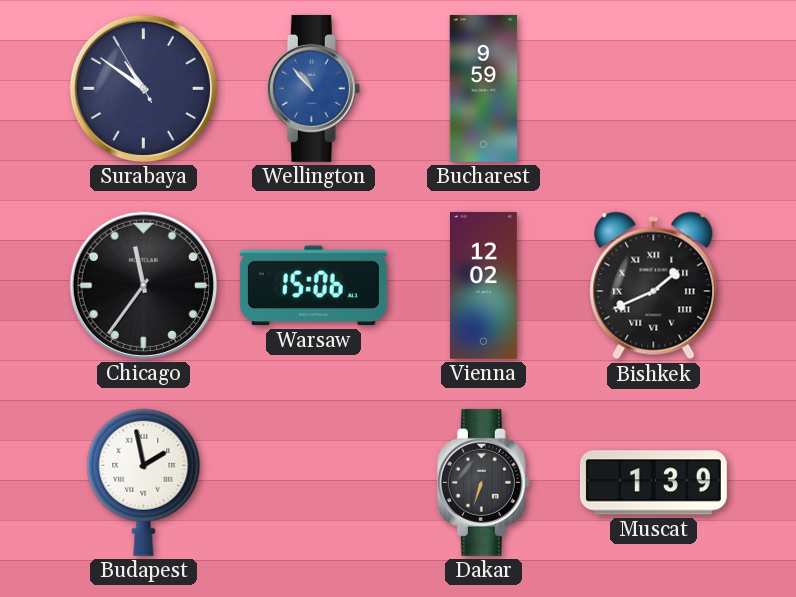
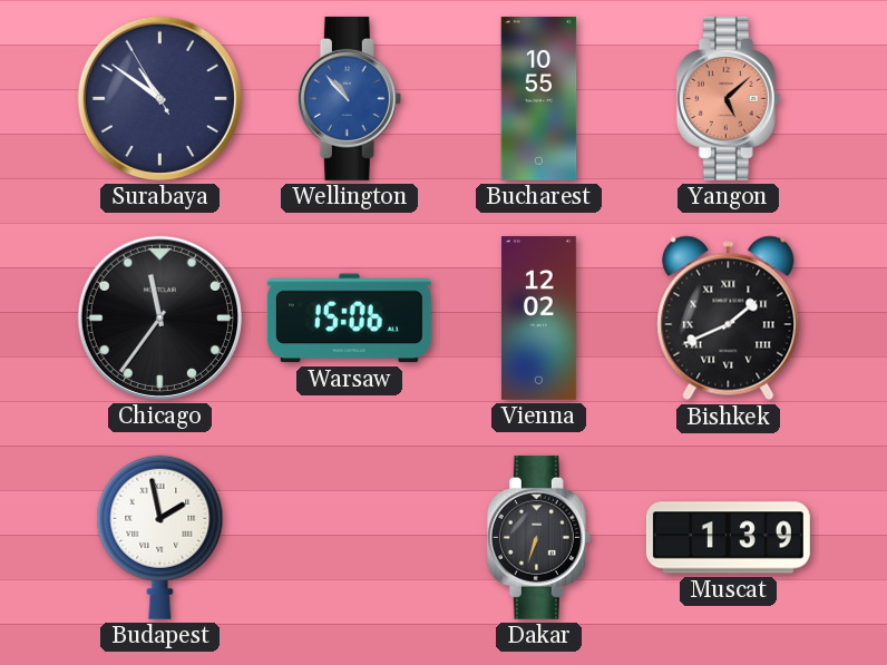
Bucharest: 9:59 -> 10:55 (539, 98)
Yangon: none -> 5:08 (728, 98)
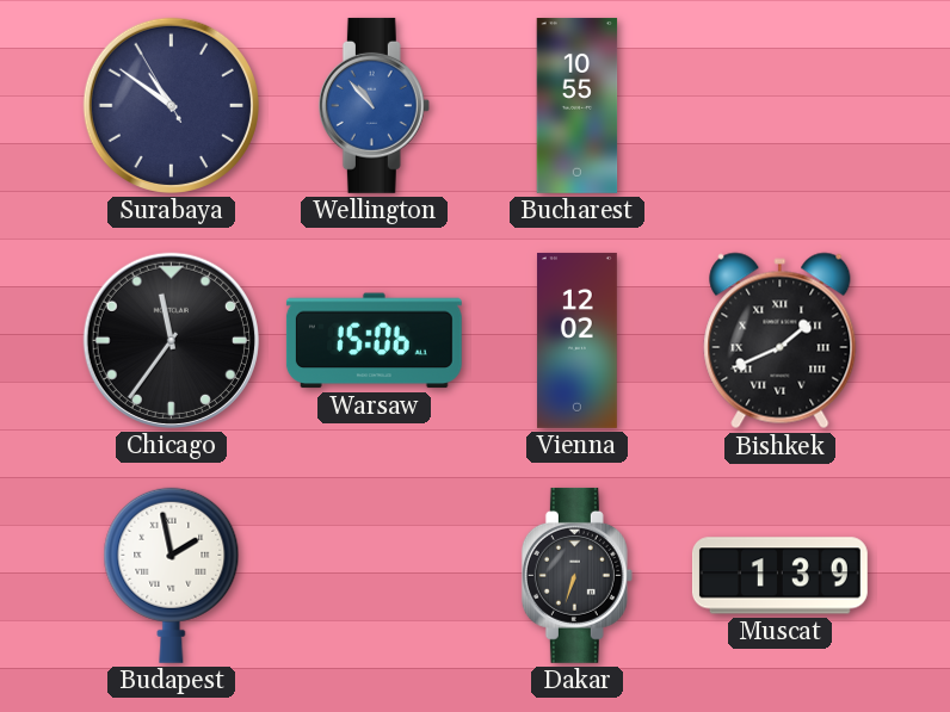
Yangon: 5:08 -> none (728, 98)
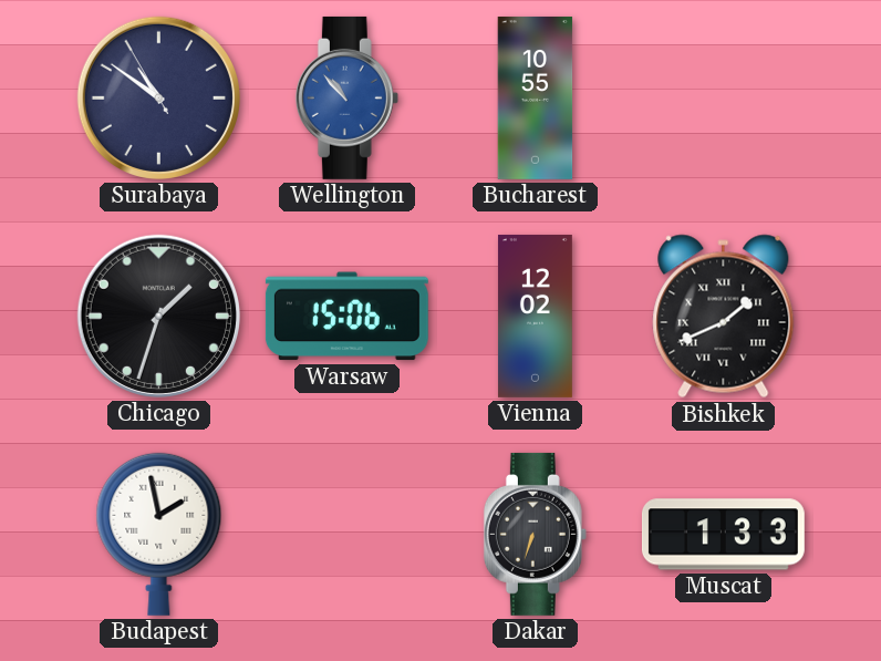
Chicago: 11:36 -> 1:33 (158, 316)
Muscat: 1:39 -> 1:33 (723, 535)
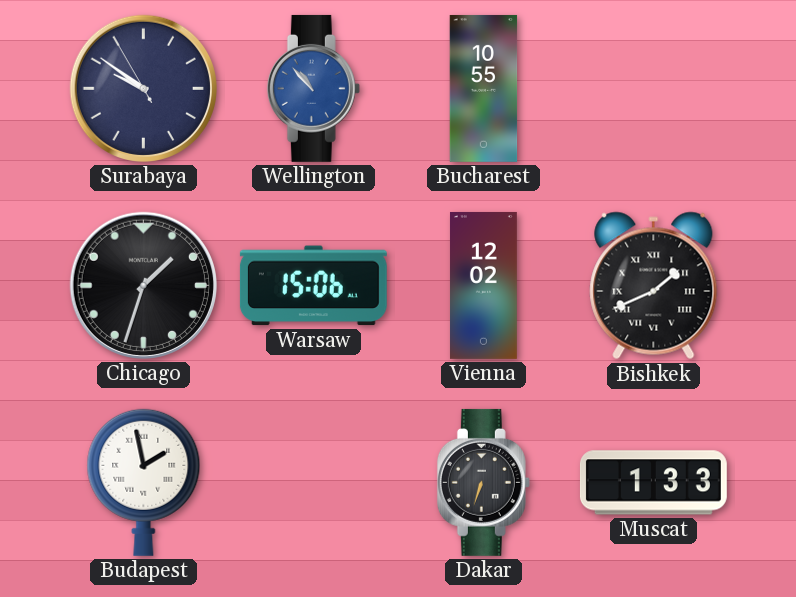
Surabaya: 10:50 -> 9:50 (143, 88)
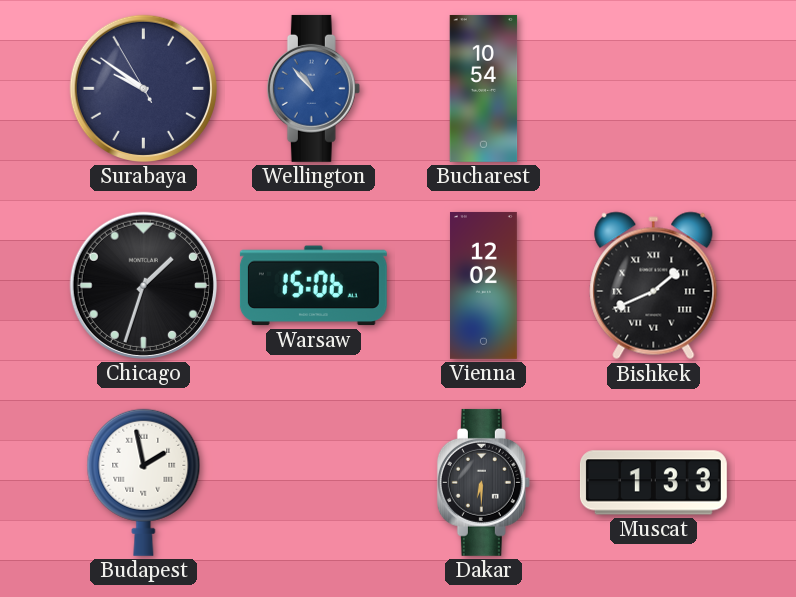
Bucharest: 10:55 -> 10:54 (484, 88)
Dakar: 6:33 -> 6:30 (483, 482)
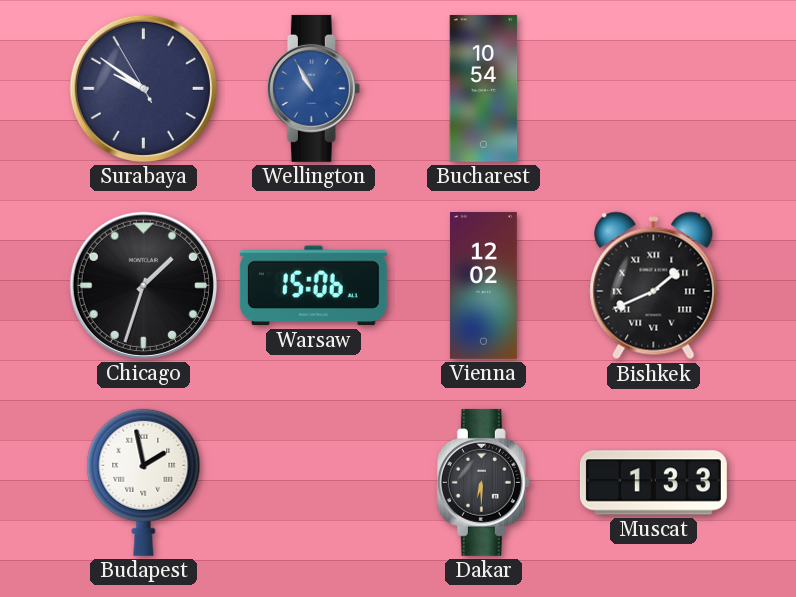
Wellington: 10:53 -> 10:55 (313, 88)
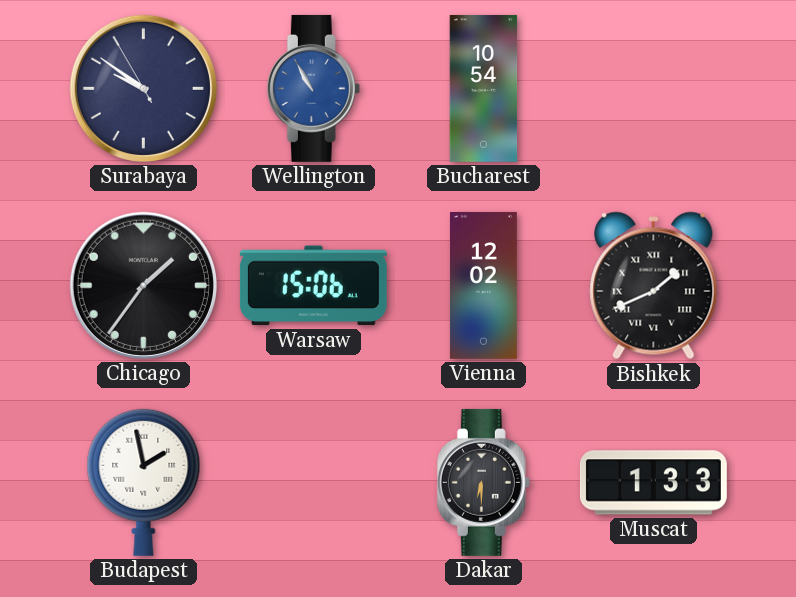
Chicago: 1:33 -> 1:36 (143, 285)
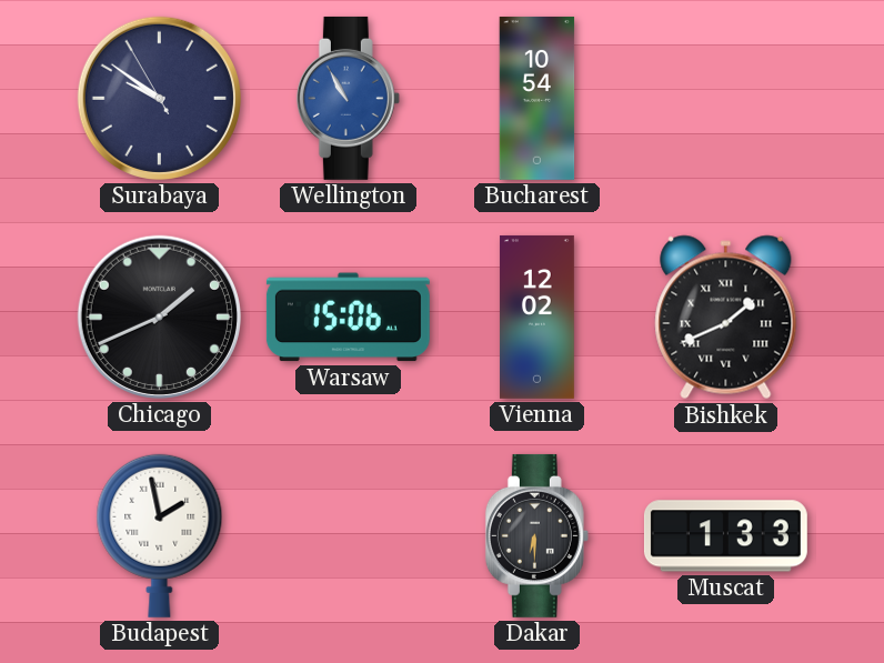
Chicago: 1:36 -> 1:41 (159, 317)
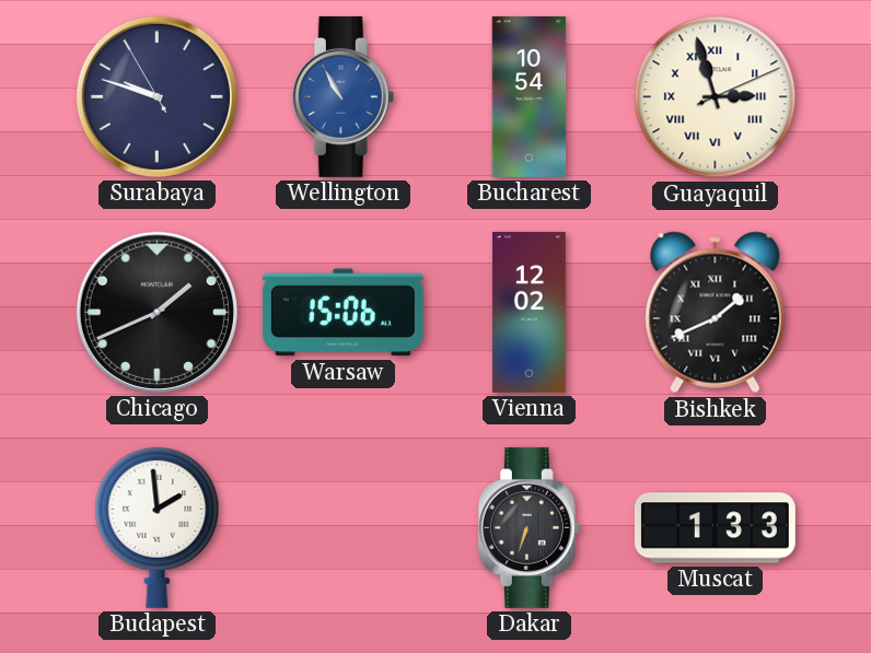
Surabaya: 9:50 -> 9:47 (156, 96)
Guayaquil: none -> 2:57 (716, 97)
Budapest: 1:58 -> 1:59 (158, 527)
Dakar: 6:30 -> 6:33 (529, 527)
